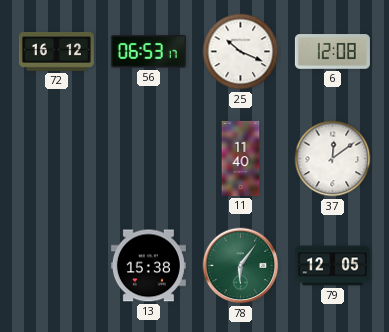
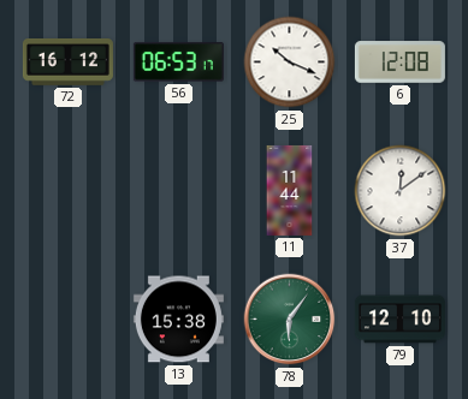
11: 11:40 -> 11:44 (290, 190)
79: 12:05 -> 12:10 (399, 320)
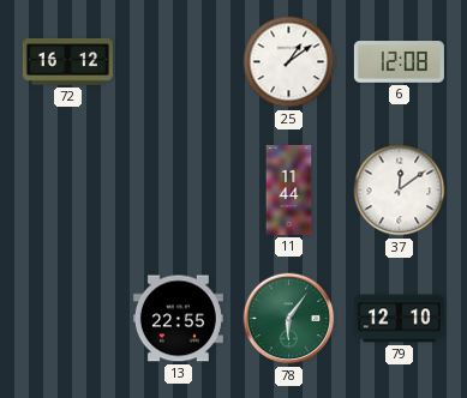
56: 06:53 -> none (178, 62)
25: 10:19 -> 1:09 (289, 62)
13: 15:38 -> 22:55 (178, 319)
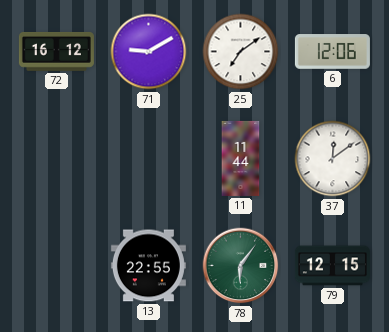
71: none -> 9:10 (149, 52)
25: 1:09 -> 7:09 (241, 52)
6: 12:08 -> 12:06 (332, 52)
79: 12:10 -> 12:15 (332, 266)
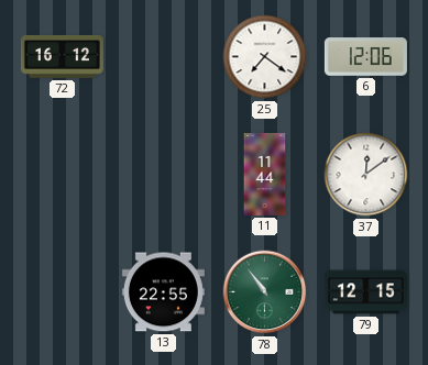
71: 9:10 -> none (149, 52)
25: 7:09 -> 7:21 (265, 57)
78: 6:06 -> 10:54 (265, 292)
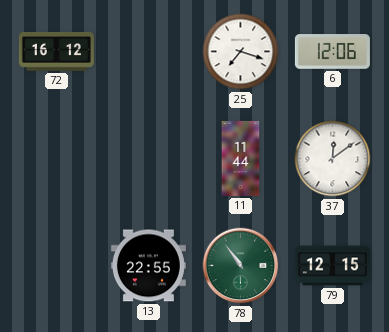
25: 7:21 -> 7:18 (241, 52)
